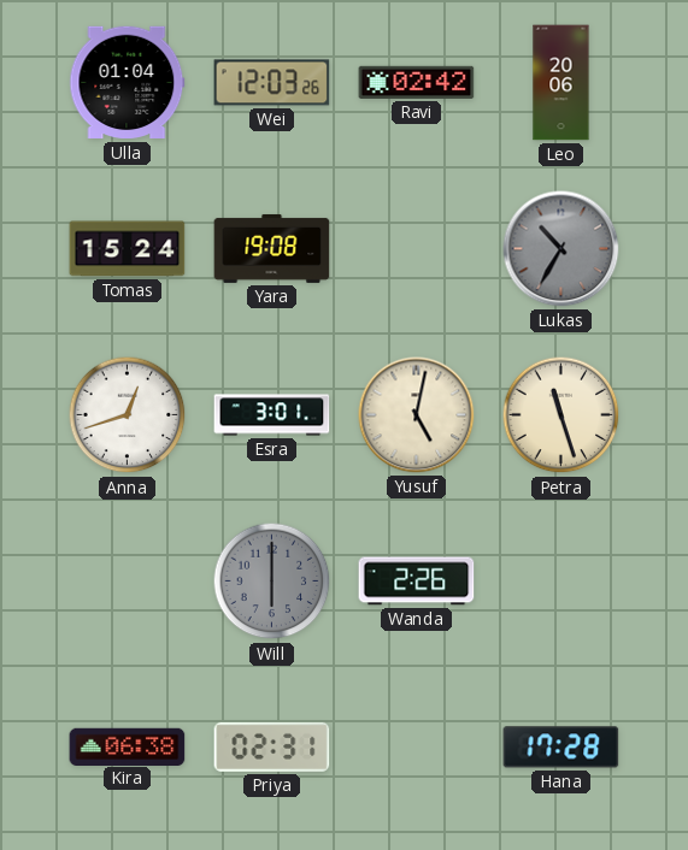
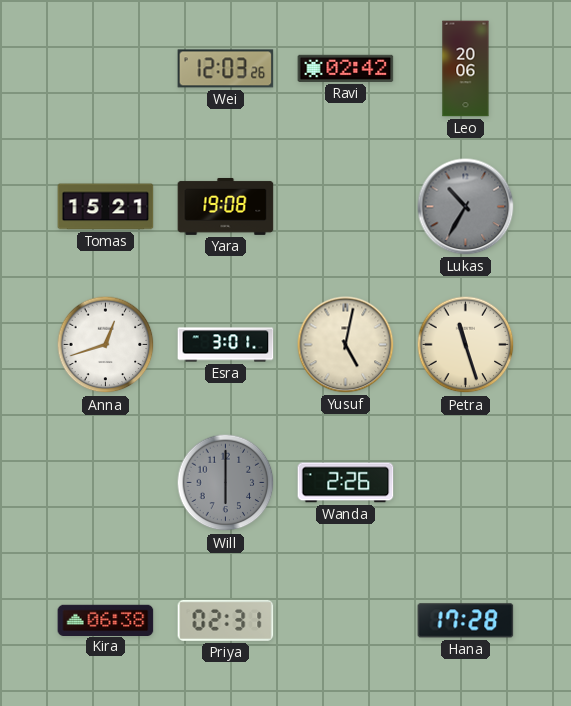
Ulla: 01:04 -> none (128, 83)
Tomas: 15:24 -> 15:21 (106, 207)
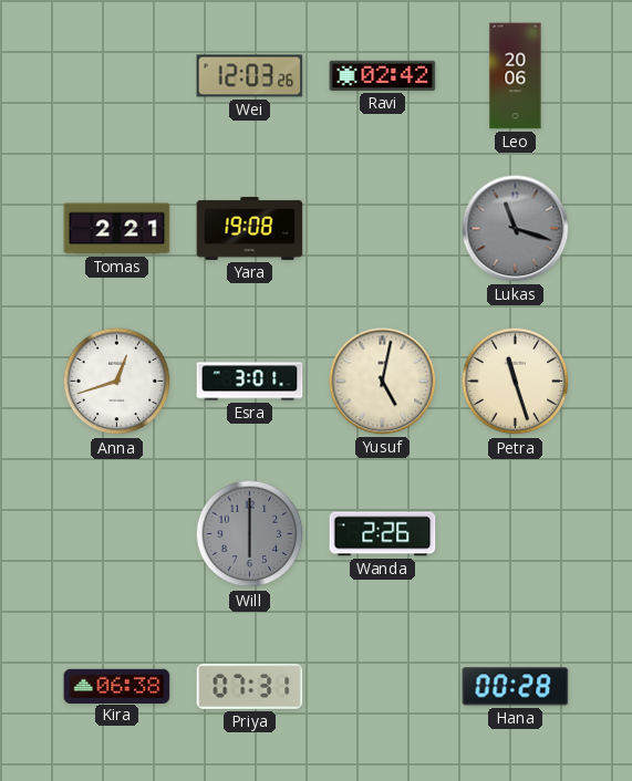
Tomas: 15:21 -> 2:21 (117, 229)
Lukas: 10:35 -> 11:18 (516, 229)
Priya: 02:31 -> 07:31 (250, 686)
Hana: 17:28 -> 00:28 (516, 687)
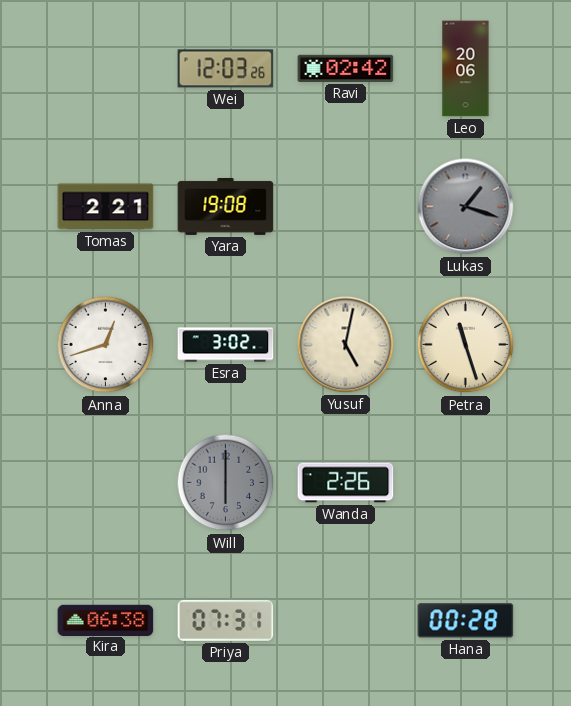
Lukas: 11:18 -> 1:18 (466, 207)
Esra: 3:01 -> 3:02 (226, 345)
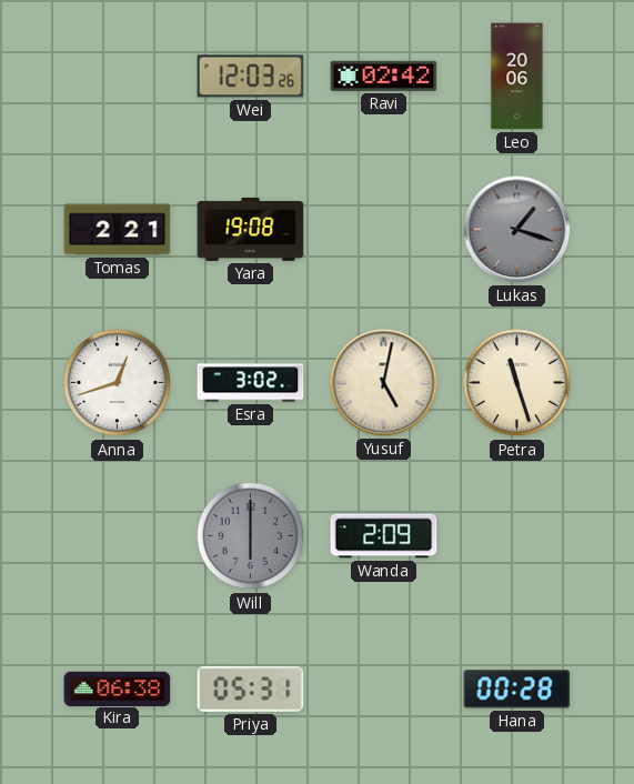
Wanda: 2:26 -> 2:09 (384, 536)
Priya: 07:31 -> 05:31 (251, 688)
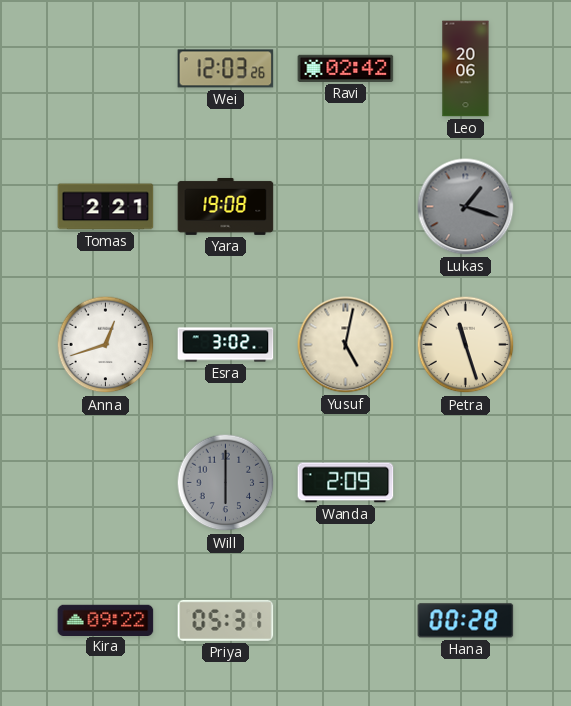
Kira: 06:38 -> 09:22 (106, 620)
